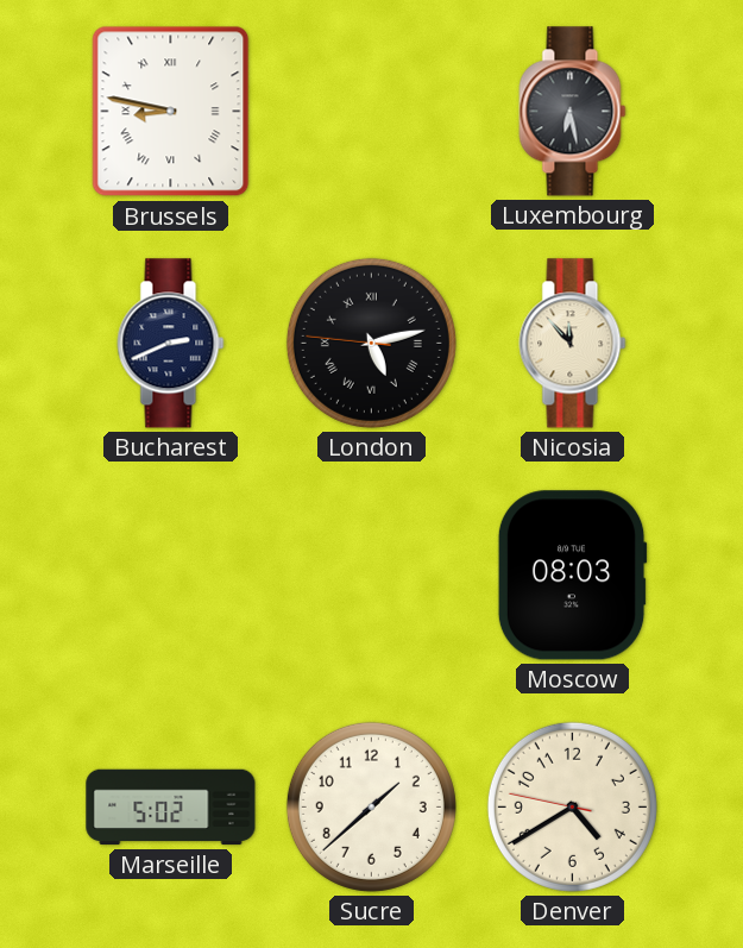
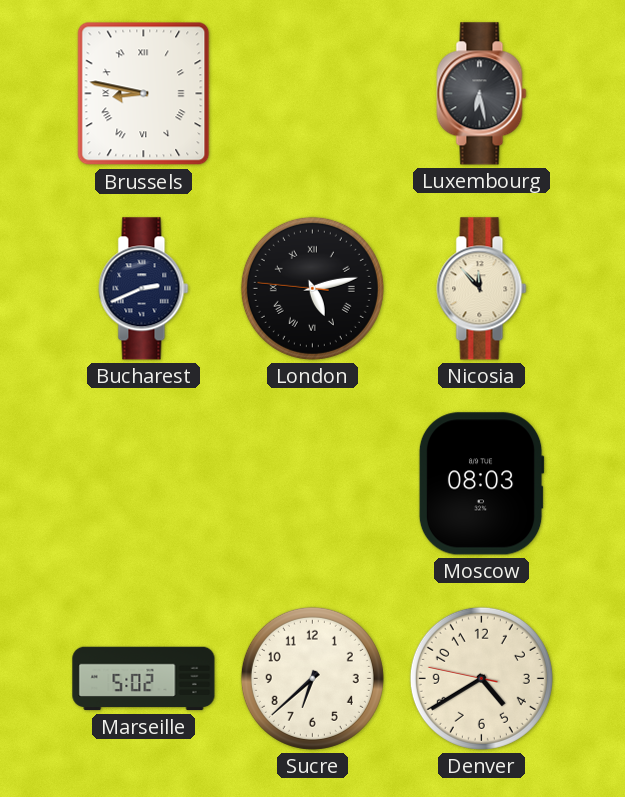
Sucre: 1:38 -> 6:38 (312, 678)
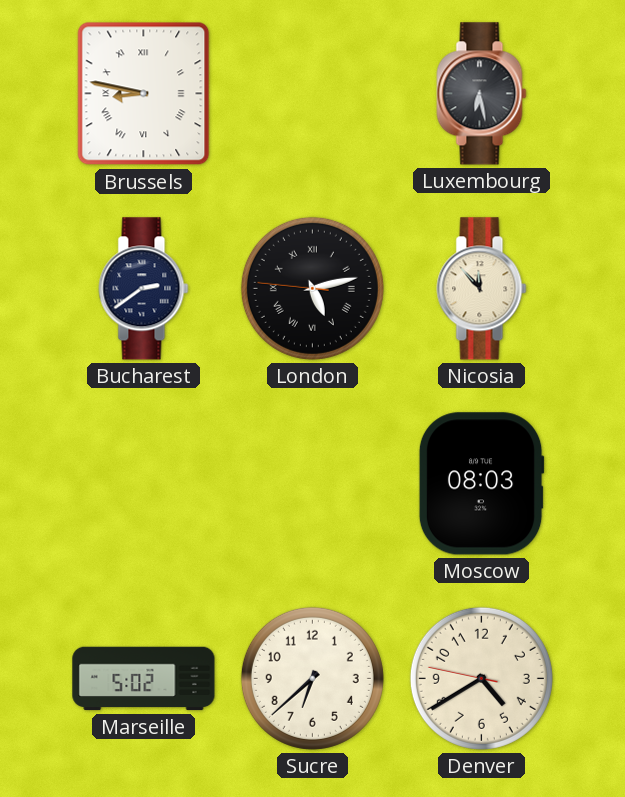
Bucharest: 2:41 -> 2:39 (144, 289)
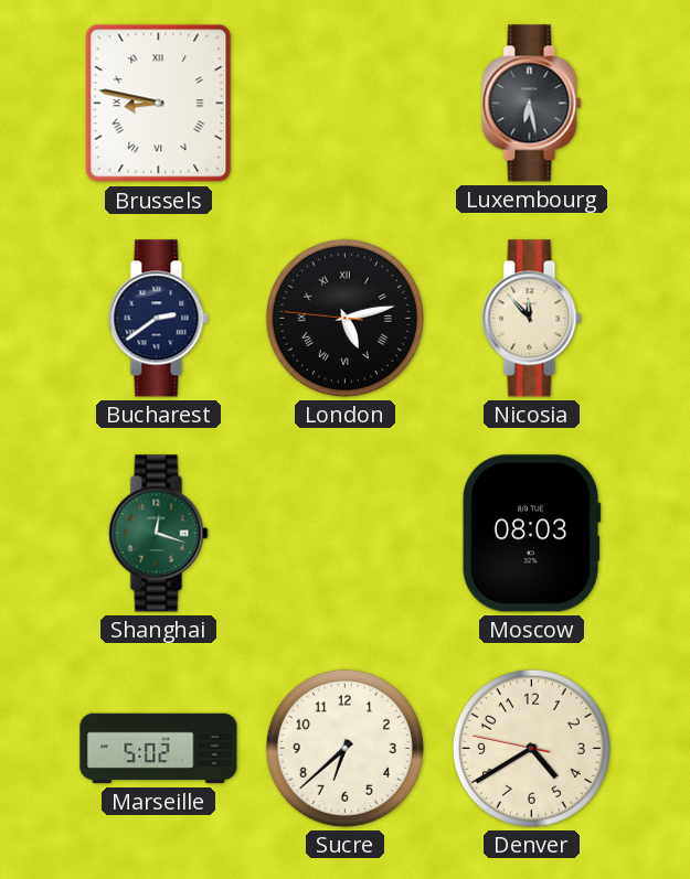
Shanghai: none -> 12:18 (159, 534)
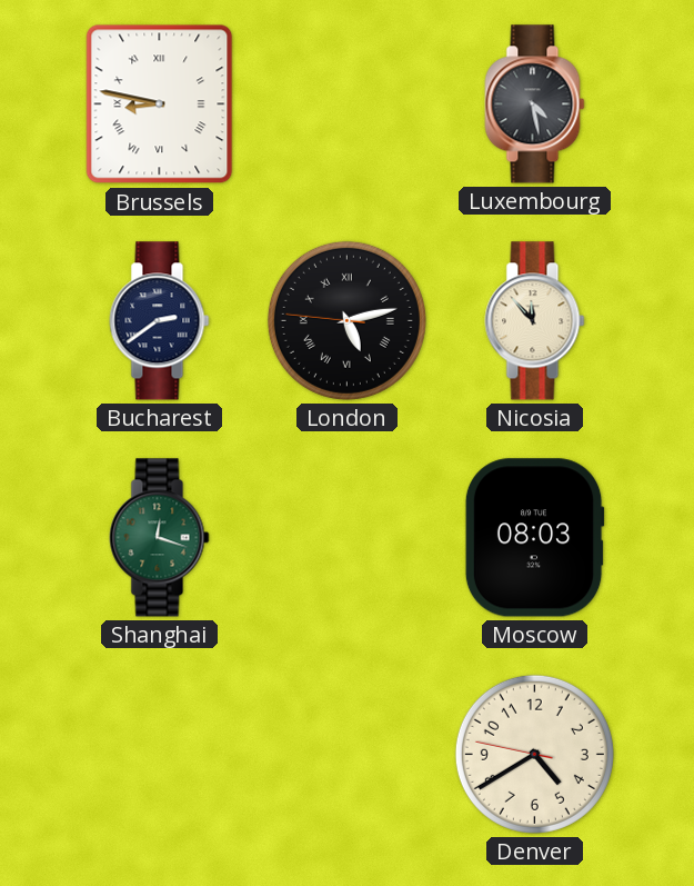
Luxembourg: 6:28 -> 4:28 (535, 104)
Marseille: 5:02 -> none (159, 749)
Sucre: 6:38 -> none (344, 748)
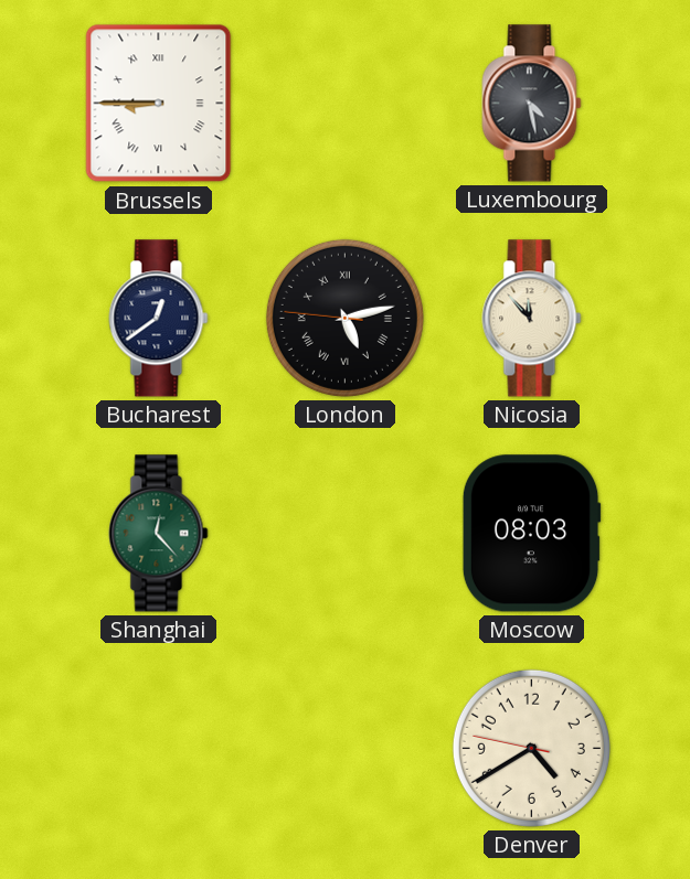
Brussels: 8:47 -> 8:45 (159, 104)
Bucharest: 2:39 -> 12:39 (159, 319)
Shanghai: 12:18 -> 12:23 (159, 534)
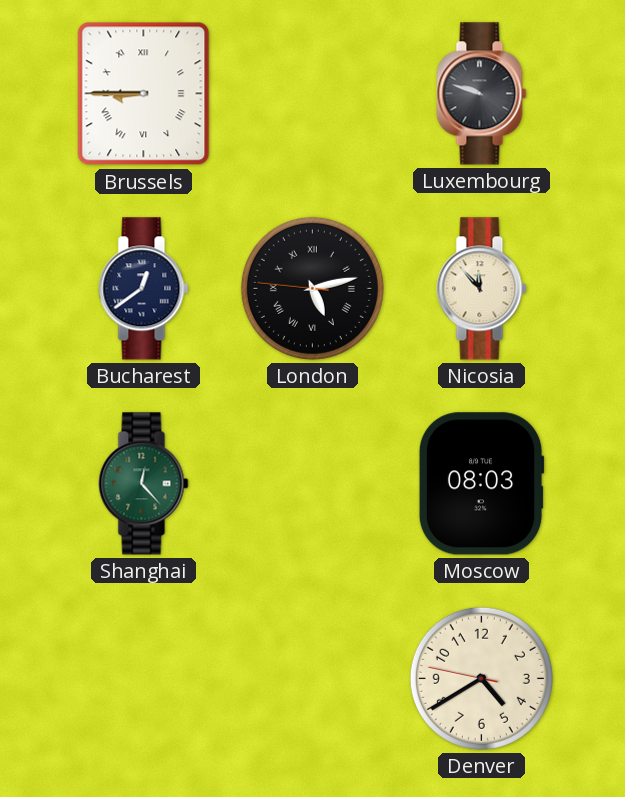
Luxembourg: 4:28 -> 9:48 (482, 94)
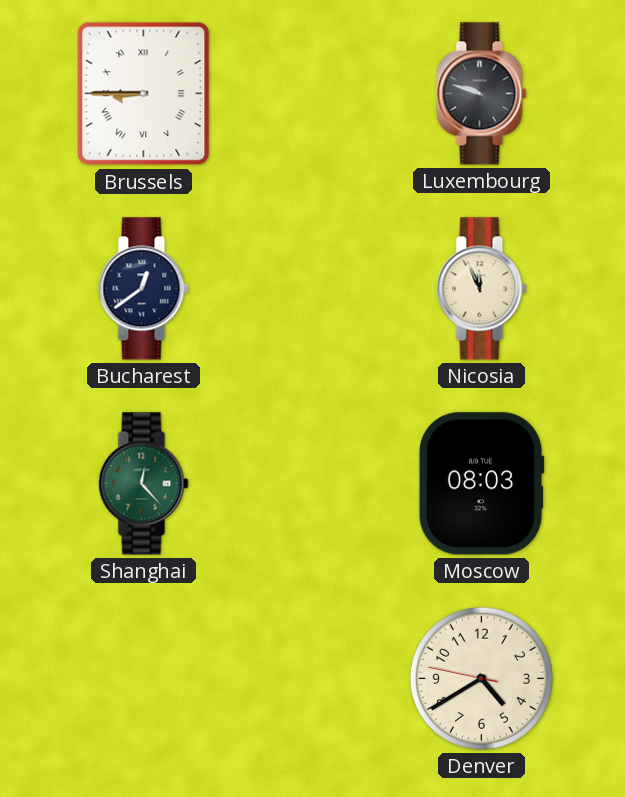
London: 5:12 -> none (312, 288)
Nicosia: 11:53 -> 11:56 (482, 289)
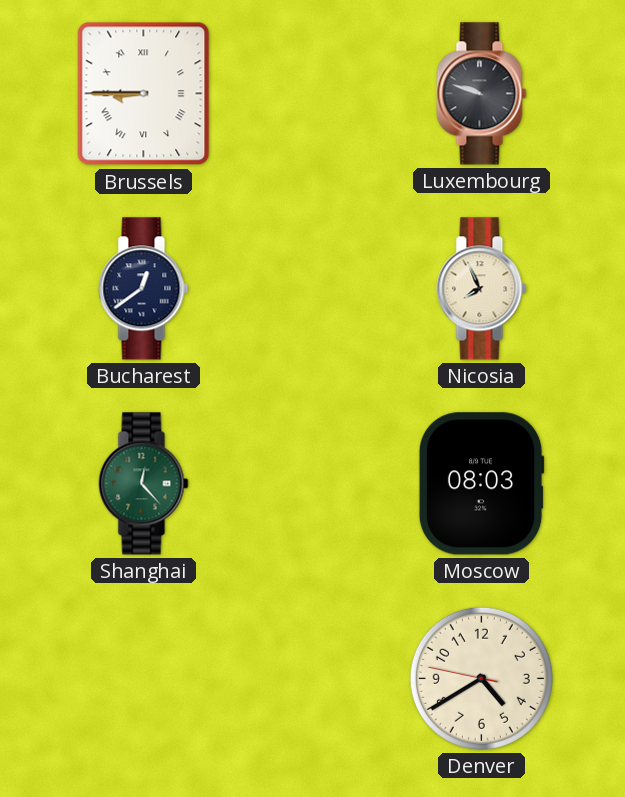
Nicosia: 11:56 -> 7:56 (482, 289)
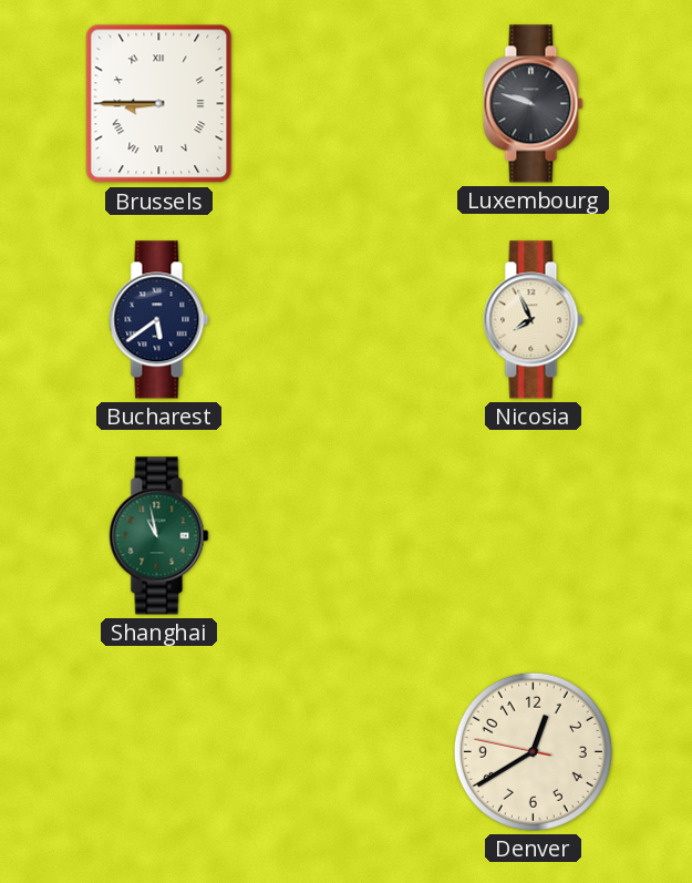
Bucharest: 12:39 -> 5:39 (159, 320)
Shanghai: 12:23 -> 10:58 (159, 536)
Moscow: 08:03 -> none (481, 484)
Denver: 4:39 -> 12:39 (533, 751)
